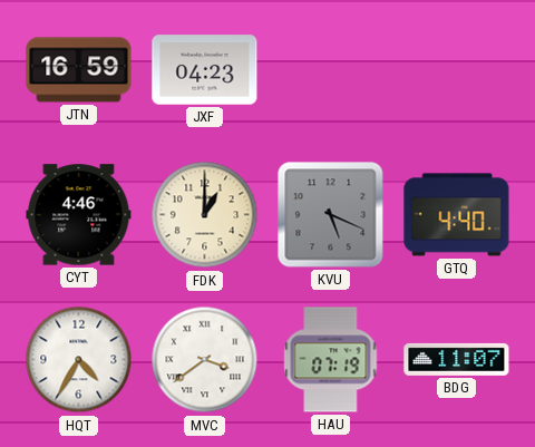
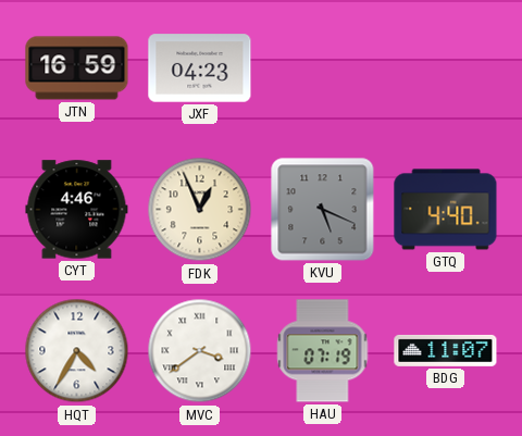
FDK: 1:00 -> 12:56 (200, 210)
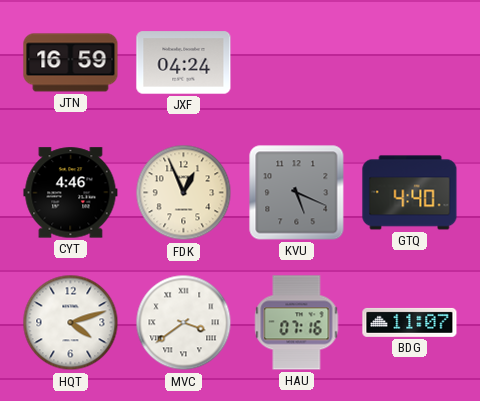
JXF: 04:23 -> 04:24 (184, 63)
HQT: 4:35 -> 4:12 (71, 323)
HAU: 07:19 -> 07:16 (297, 323)
